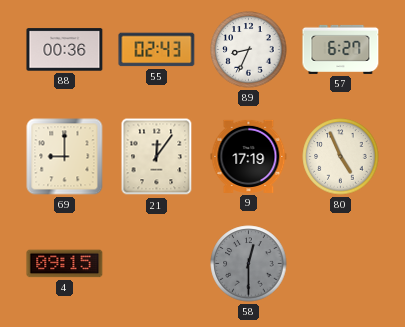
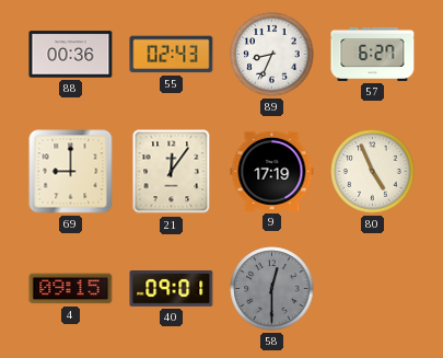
40: none -> 09:01 (172, 289)
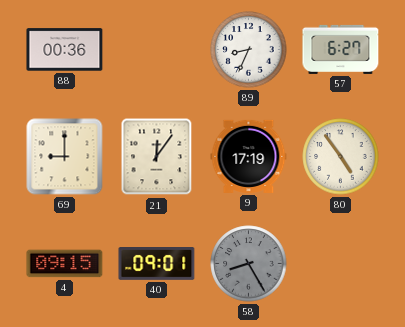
55: 02:43 -> none (172, 55)
80: 4:56 -> 4:54 (341, 157)
58: 12:30 -> 8:25 (249, 264)
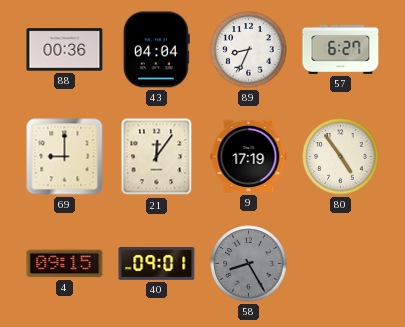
43: none -> 04:04 (156, 50)
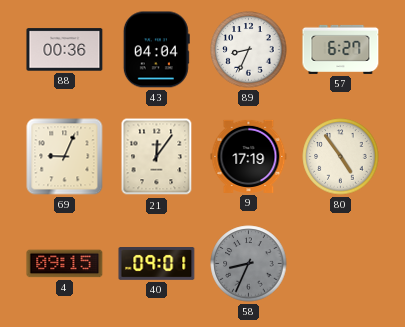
69: 9:00 -> 9:04 (65, 157)
58: 8:25 -> 8:34 (249, 264)
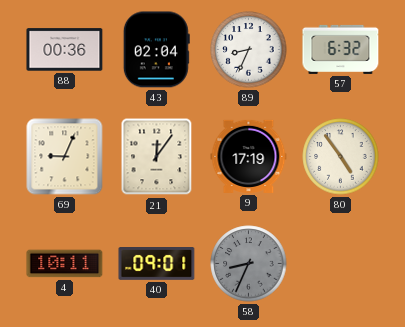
43: 04:04 -> 02:04 (156, 50)
57: 6:27 -> 6:32 (341, 49)
4: 09:15 -> 10:11 (65, 264)
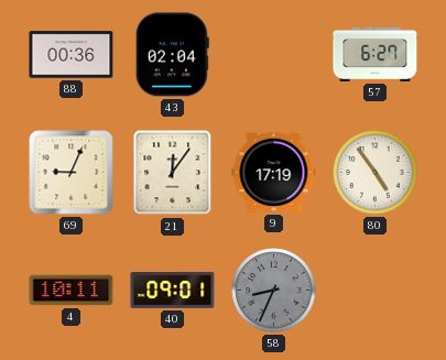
89: 8:34 -> none (249, 50)
57: 6:32 -> 6:27 (376, 54)
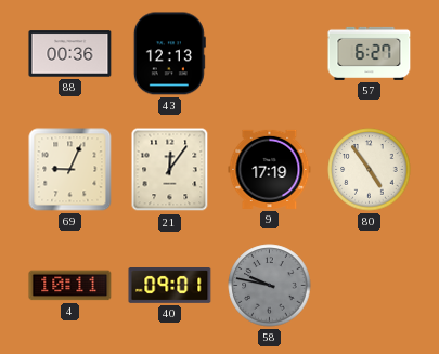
43: 02:04 -> 12:13 (169, 54)
58: 8:34 -> 9:47 (270, 286)
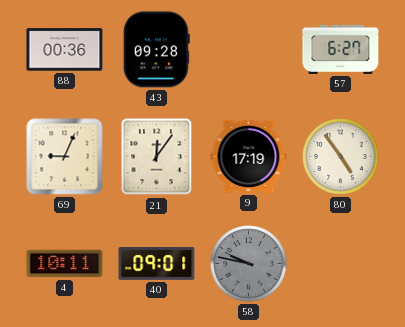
43: 12:13 -> 09:28 (156, 50)
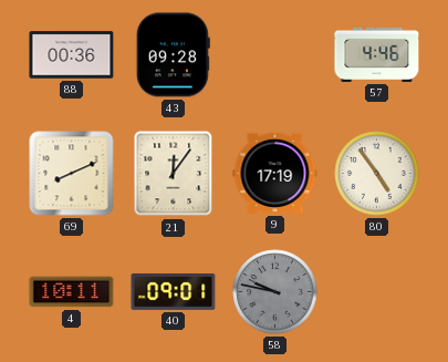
57: 6:27 -> 4:46 (377, 54)
69: 9:04 -> 8:11 (72, 174)
